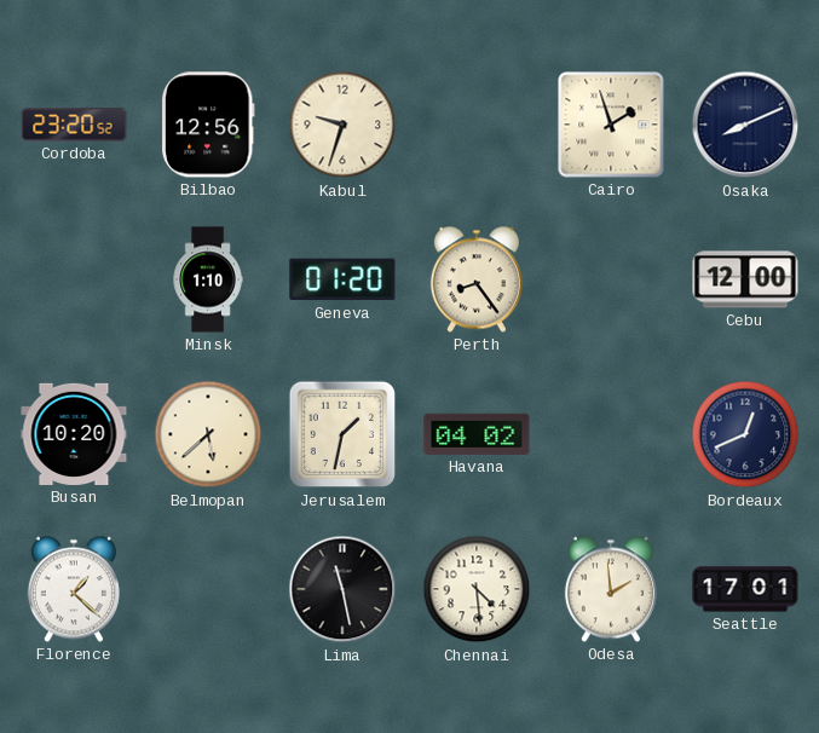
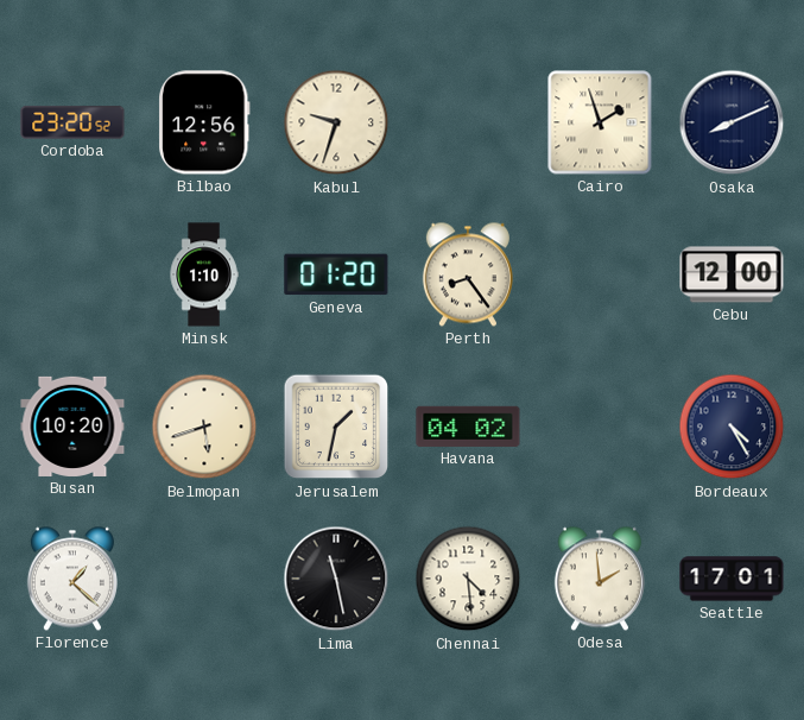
Belmopan: 5:38 -> 5:42 (204, 427)
Bordeaux: 12:41 -> 4:25 (732, 427)
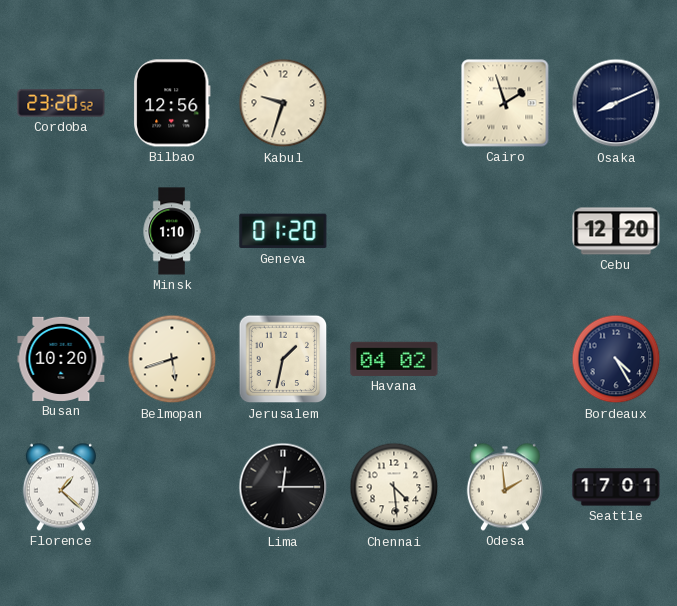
Perth: 8:24 -> none (468, 274)
Cebu: 12:00 -> 12:20 (616, 231)
Lima: 11:28 -> 12:15 (283, 487)
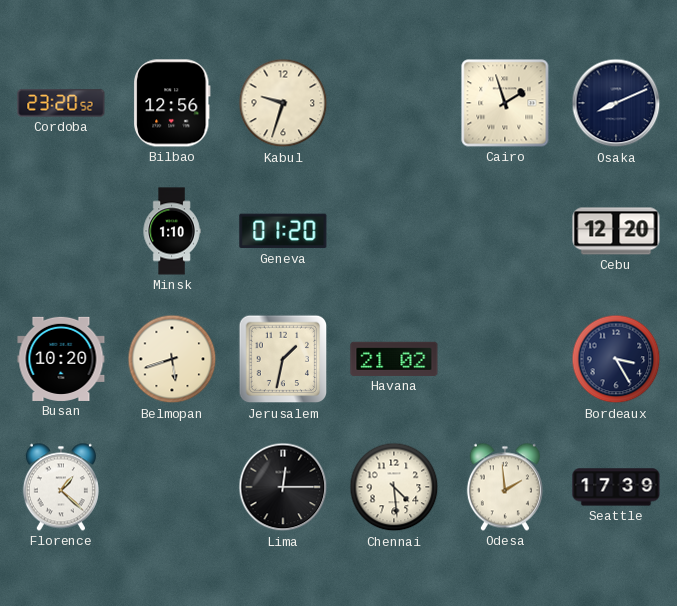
Havana: 04:02 -> 21:02 (394, 359)
Bordeaux: 4:25 -> 3:25 (616, 359)
Seattle: 17:01 -> 17:39 (616, 487)
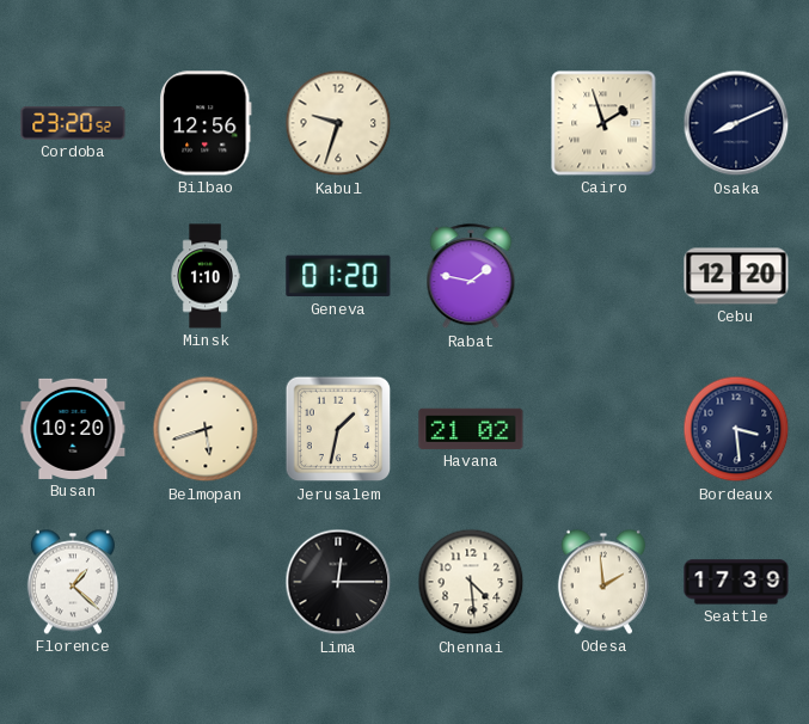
Rabat: none -> 1:47 (471, 277)
Bordeaux: 3:25 -> 3:29 (736, 429)
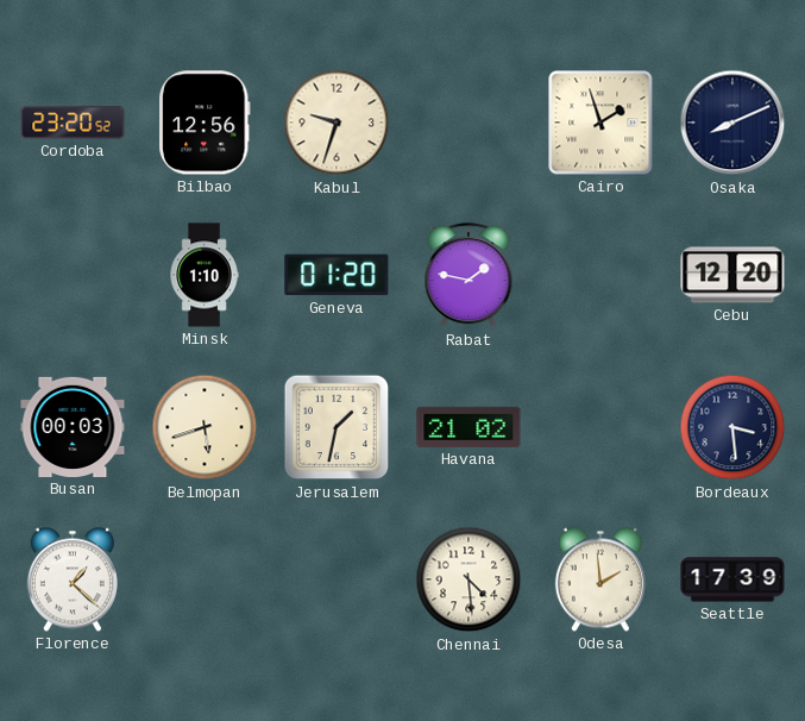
Busan: 10:20 -> 00:03 (73, 427)
Lima: 12:15 -> none (338, 582)
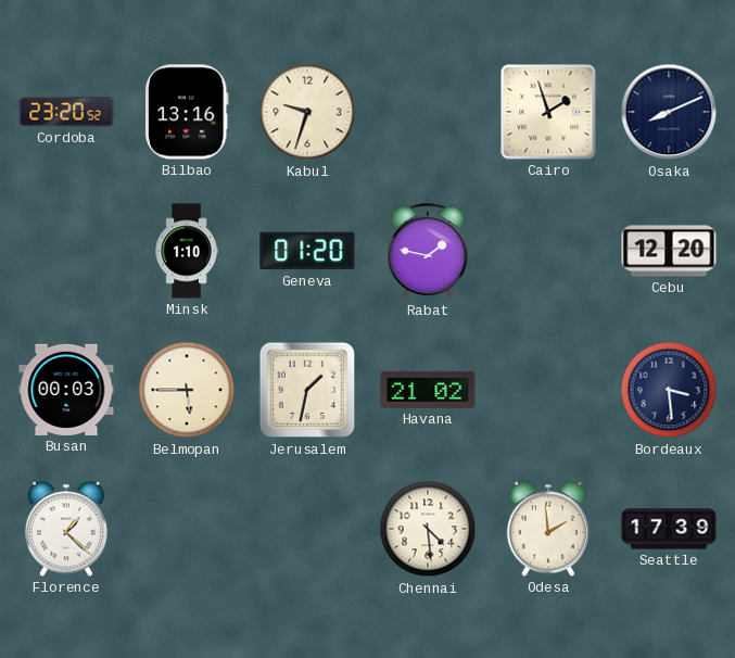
Bilbao: 12:56 -> 13:16 (187, 112)
Belmopan: 5:42 -> 5:45 (187, 390)
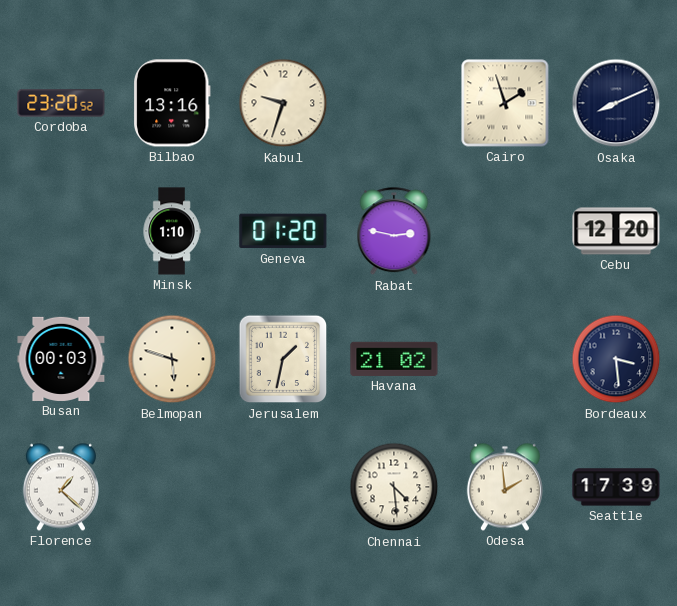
Rabat: 1:47 -> 2:47 (394, 232)
Belmopan: 5:45 -> 5:48 (172, 359)
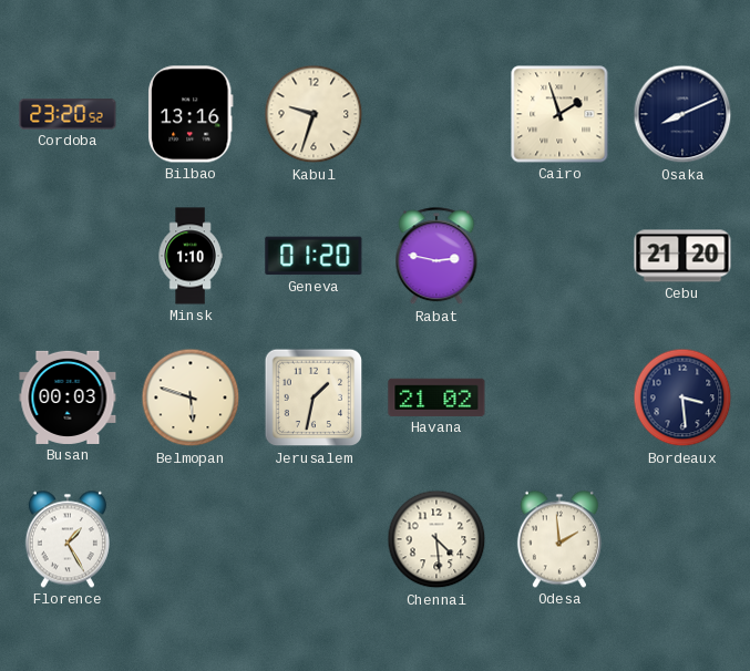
Cebu: 12:20 -> 21:20 (682, 256)
Florence: 1:22 -> 1:25 (68, 539)
Seattle: 17:39 -> none (616, 487)
